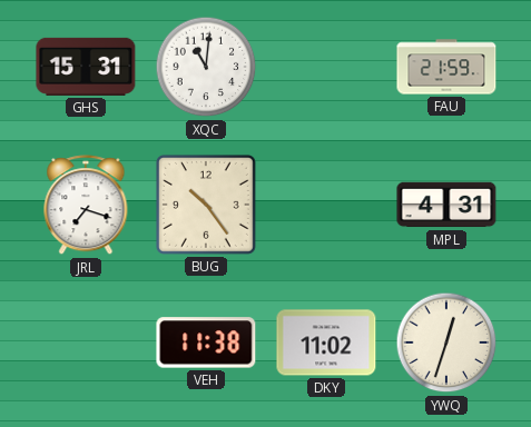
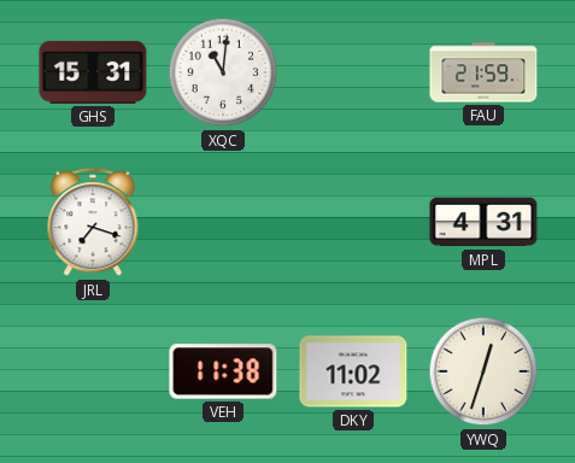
BUG: 10:24 -> none (206, 205)
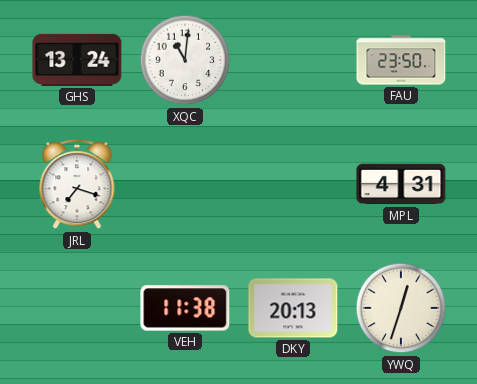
GHS: 15:31 -> 13:24 (77, 60)
FAU: 21:59 -> 23:50 (401, 60)
DKY: 11:02 -> 20:13 (293, 308)
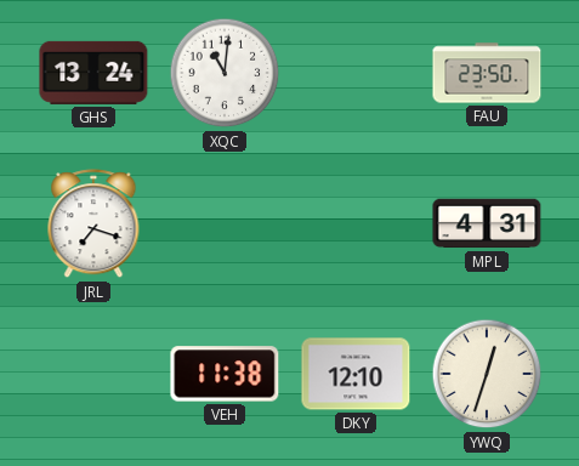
DKY: 20:13 -> 12:10 (356, 374)
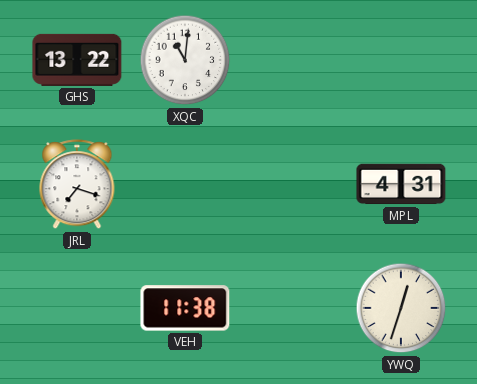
GHS: 13:24 -> 13:22 (77, 60)
FAU: 23:50 -> none (487, 73)
DKY: 12:10 -> none (356, 374)
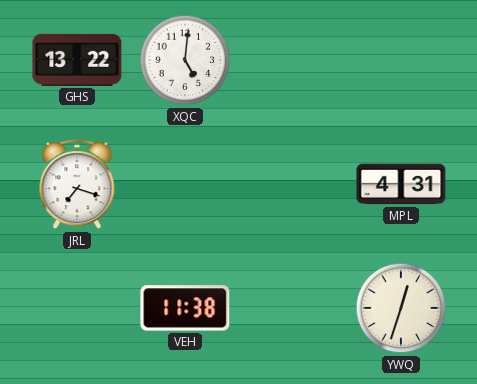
XQC: 11:01 -> 5:01 (185, 60)
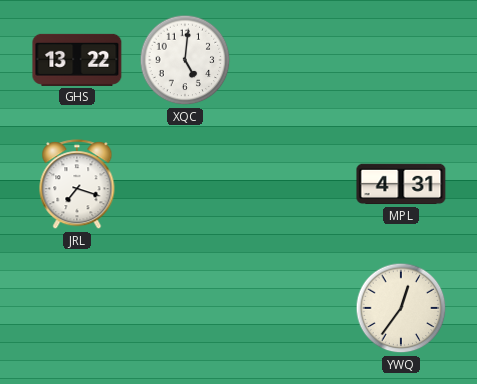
VEH: 11:38 -> none (185, 308)
YWQ: 12:33 -> 12:36 (401, 308)
